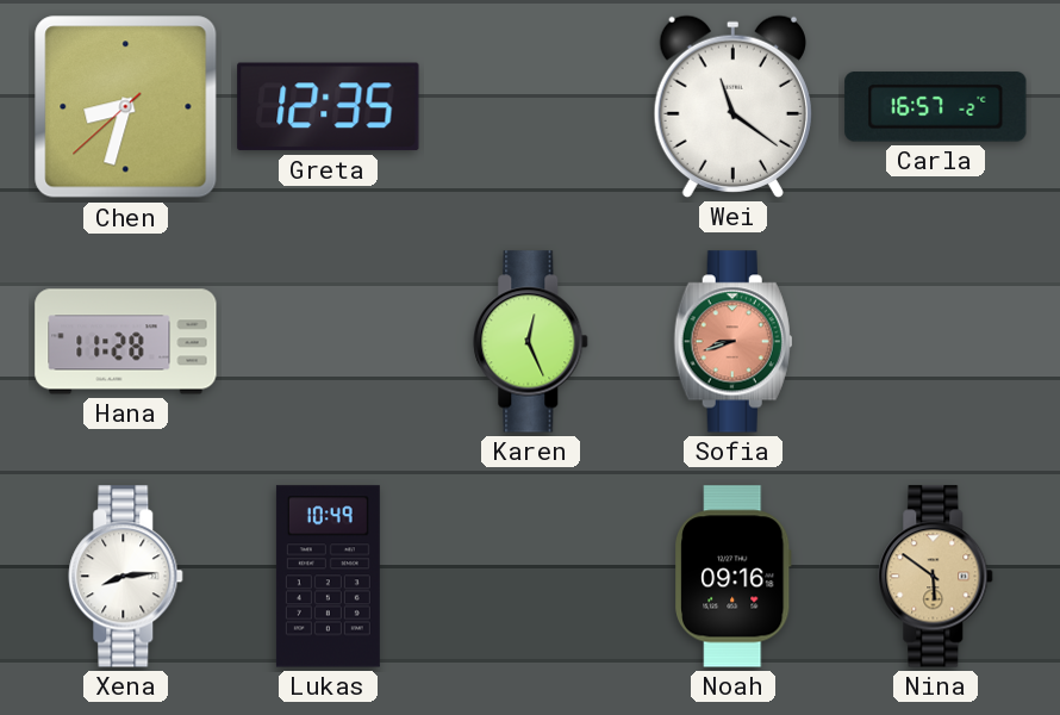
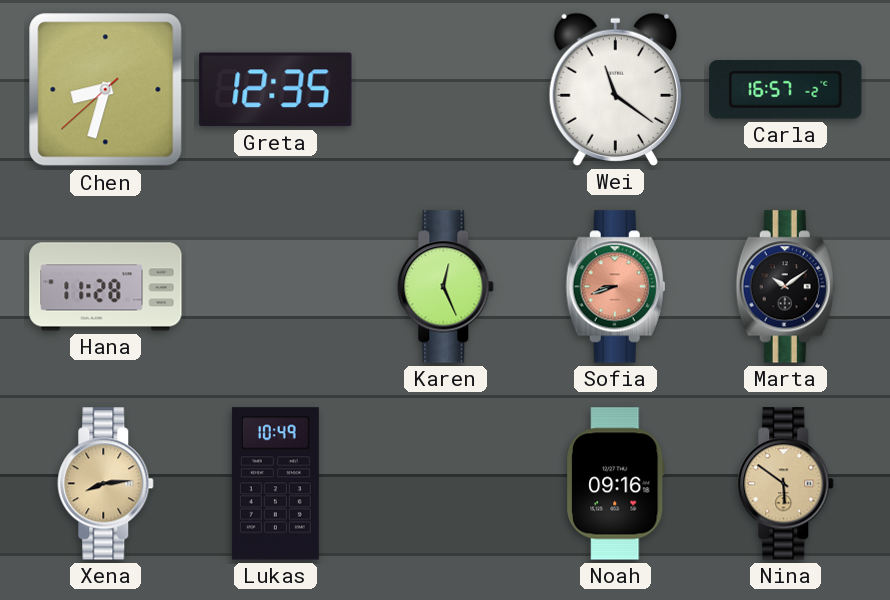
Marta: none -> 10:09 (785, 287)
Xena dial: white -> champagne (106, 484)
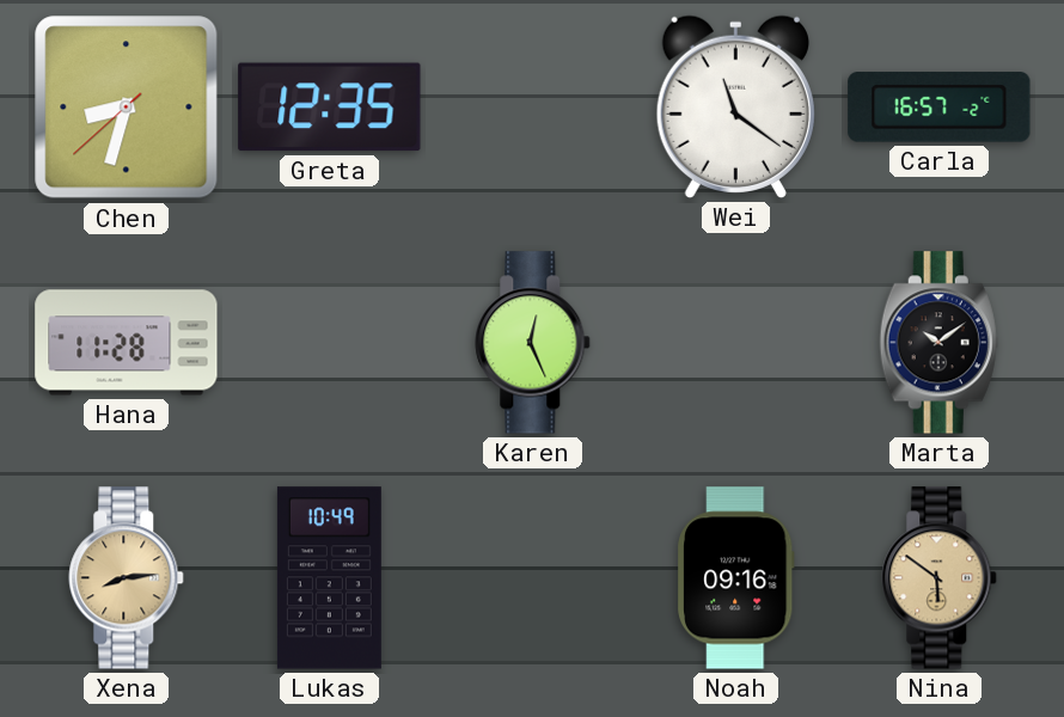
Sofia: 8:42 -> none (615, 287)
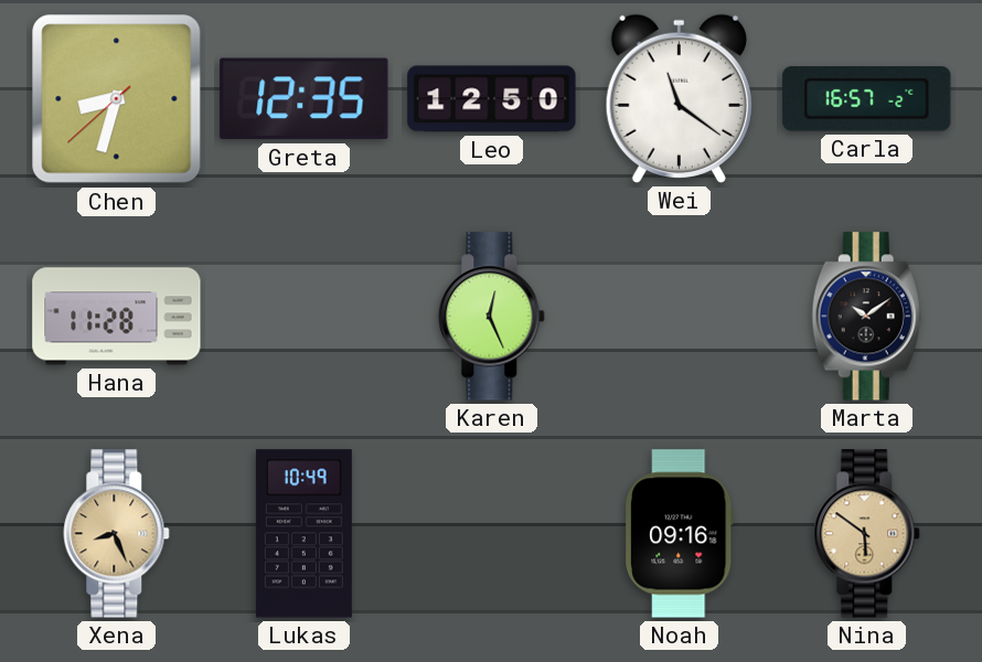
Leo: none -> 12:50 (492, 99)
Xena: 8:14 -> 8:26 (117, 534)
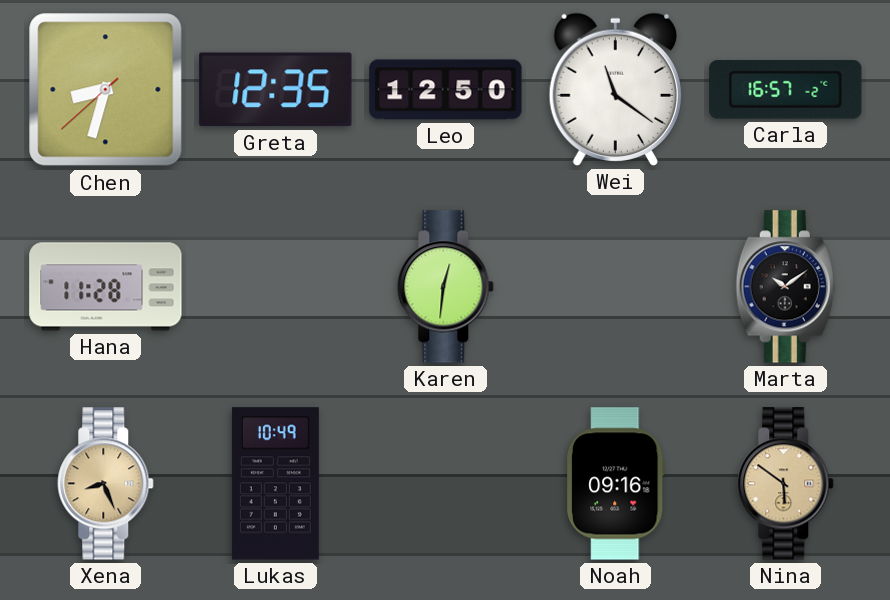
Karen: 12:26 -> 12:31 (446, 287)
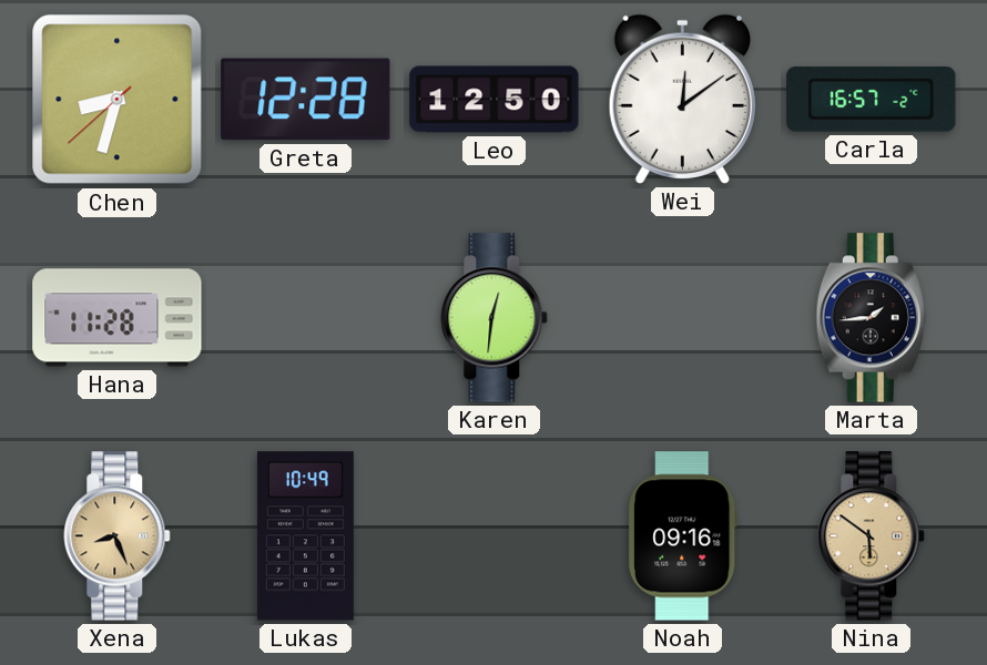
Greta: 12:35 -> 12:28 (306, 100)
Wei: 11:21 -> 12:09 (682, 99)
Marta: 10:09 -> 1:44 (871, 318)
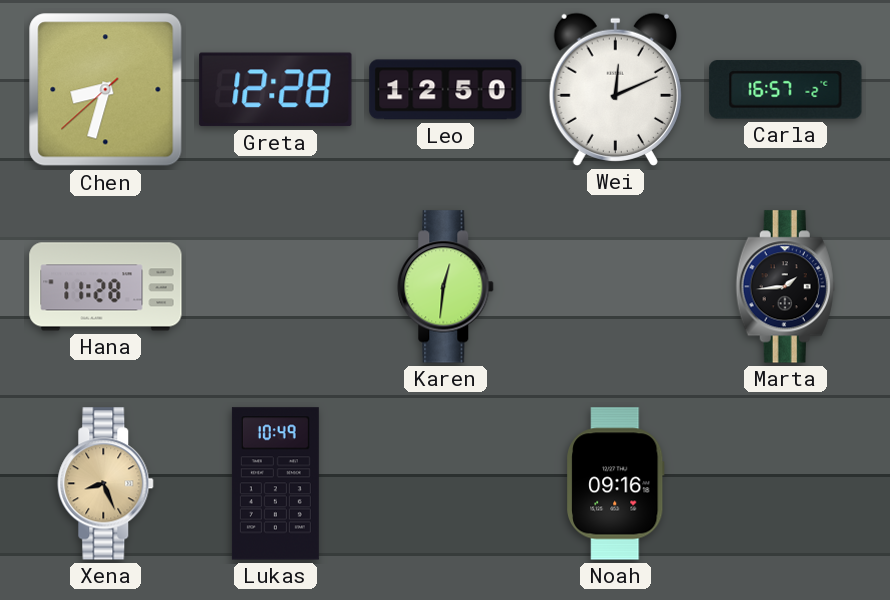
Wei: 12:09 -> 12:11 (615, 89)
Nina: 5:51 -> none (872, 536)
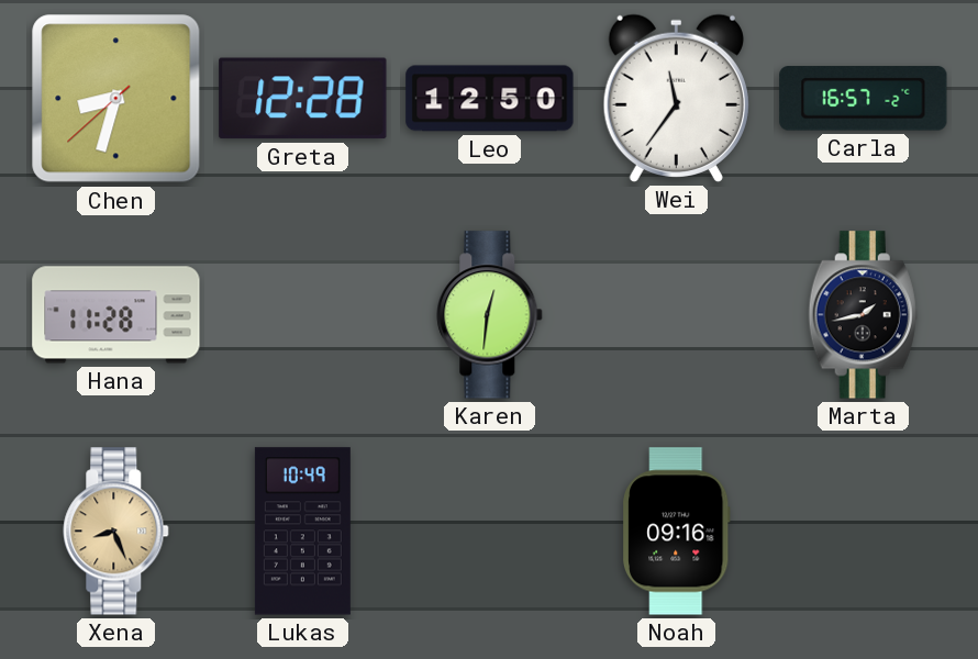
Wei: 12:11 -> 11:36 (676, 98)
Marta: 1:44 -> 1:43 (863, 315)
